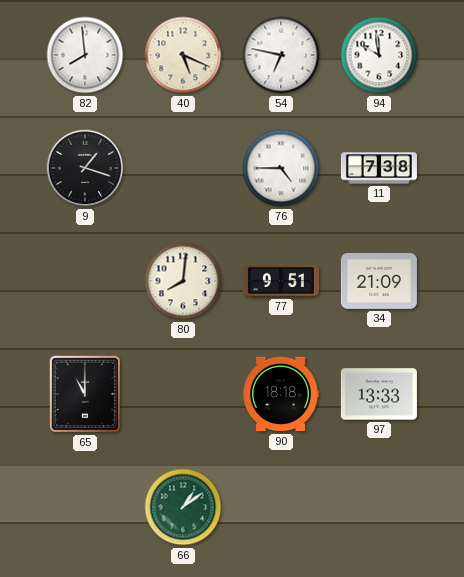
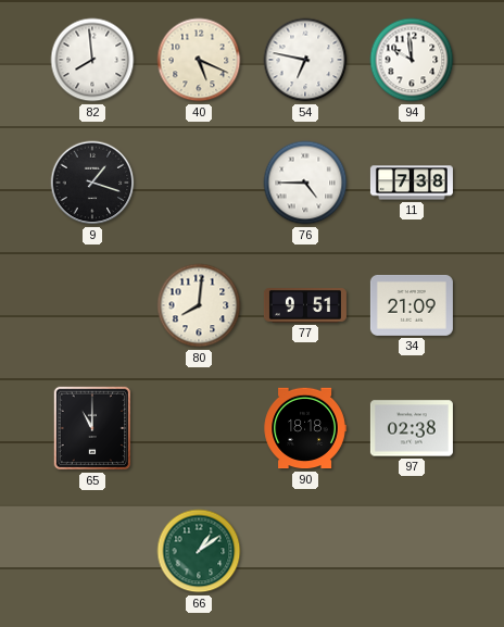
97: 13:33 -> 02:38 (412, 428)
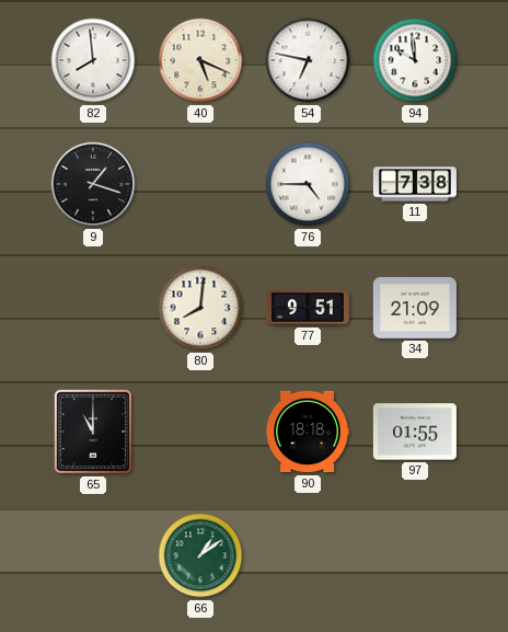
97: 02:38 -> 01:55 (415, 432)
